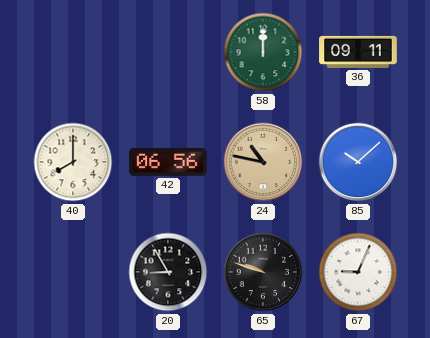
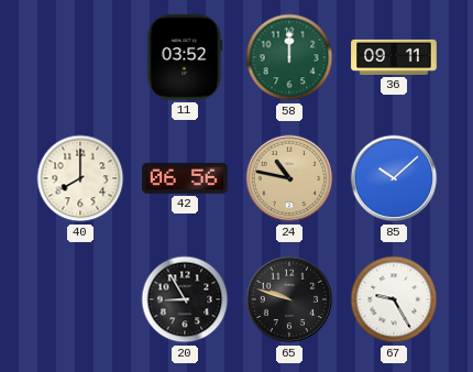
11: none -> 03:52 (185, 57)
67: 9:04 -> 9:25 (394, 299)
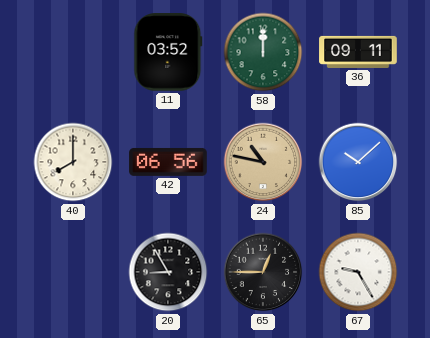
65: 9:48 -> 12:45 (263, 272)
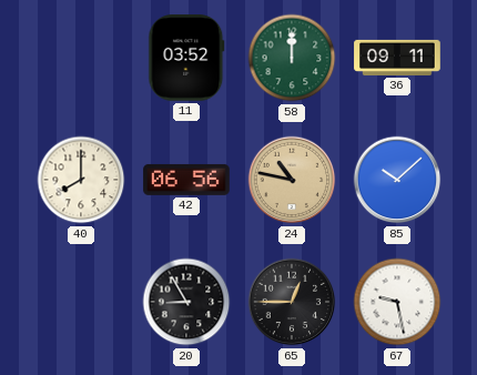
67: 9:25 -> 9:28 (397, 302)
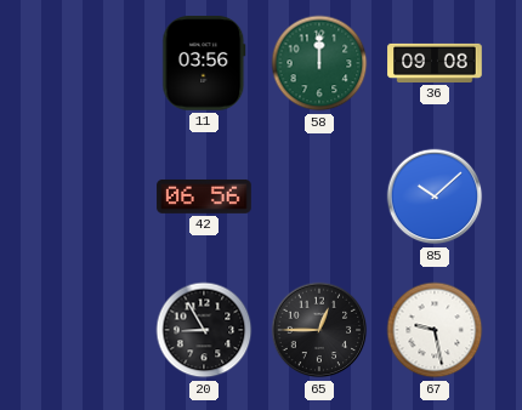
11: 03:52 -> 03:56 (204, 63)
36: 09:11 -> 09:08 (435, 63)
40: 8:00 -> none (81, 180)
24: 10:47 -> none (292, 180)
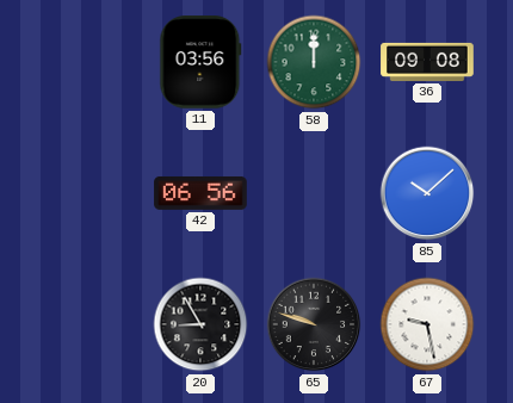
65: 12:45 -> 9:48 (314, 324)
